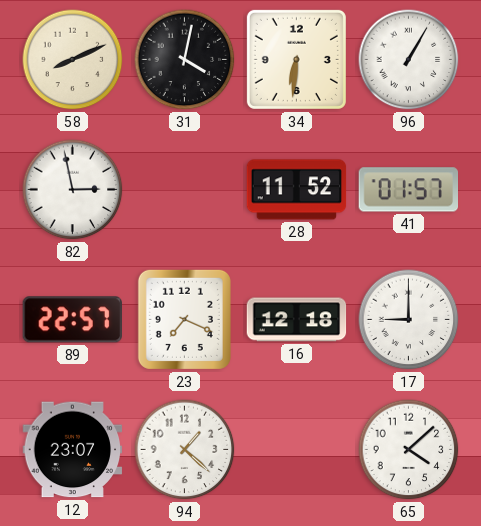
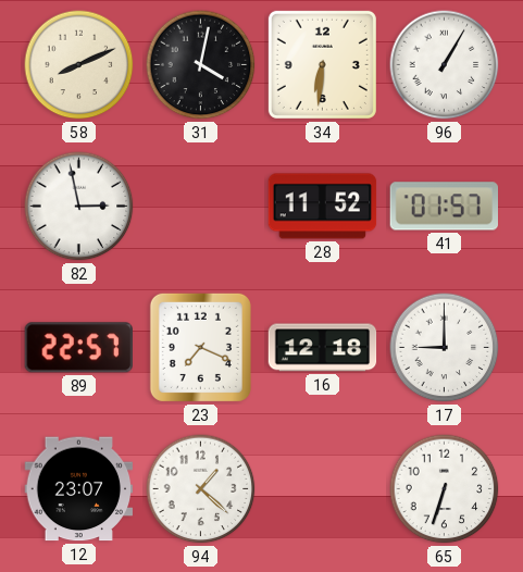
65: 4:08 -> 6:33 (445, 489)
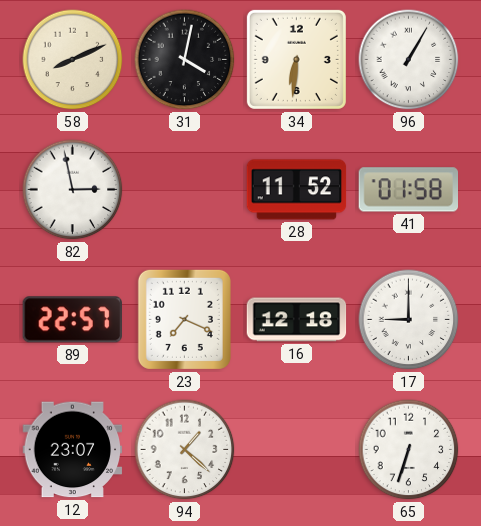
41: 01:57 -> 01:58 (408, 190)
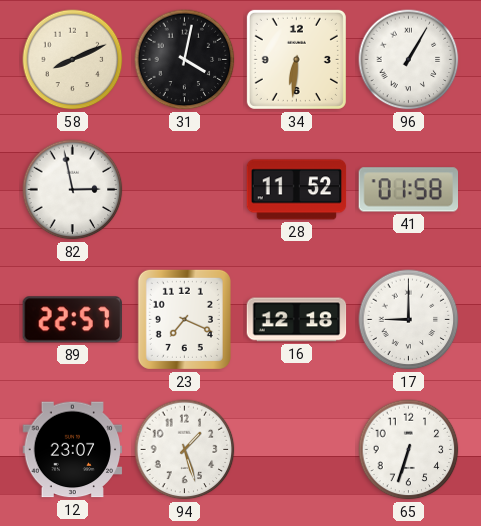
94: 1:22 -> 1:27 (185, 450)
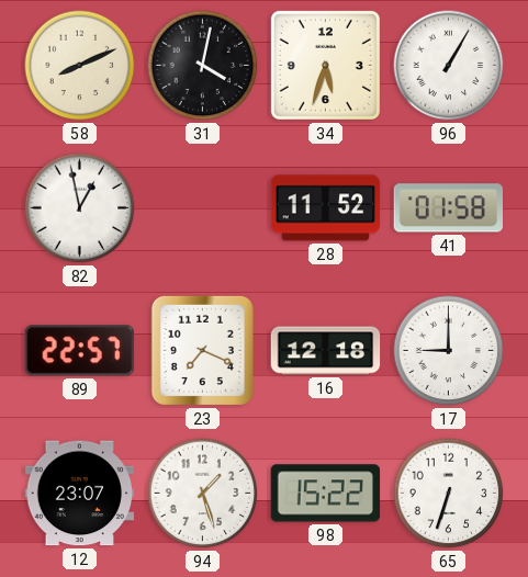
34: 6:31 -> 5:33 (325, 65)
82: 2:58 -> 12:58 (80, 208)
98: none -> 15:22 (326, 494)
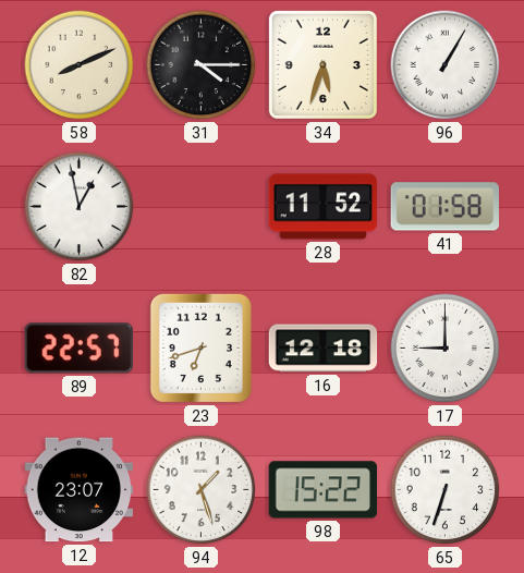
31: 4:02 -> 4:15 (202, 65)
23: 7:19 -> 6:42 (200, 348)
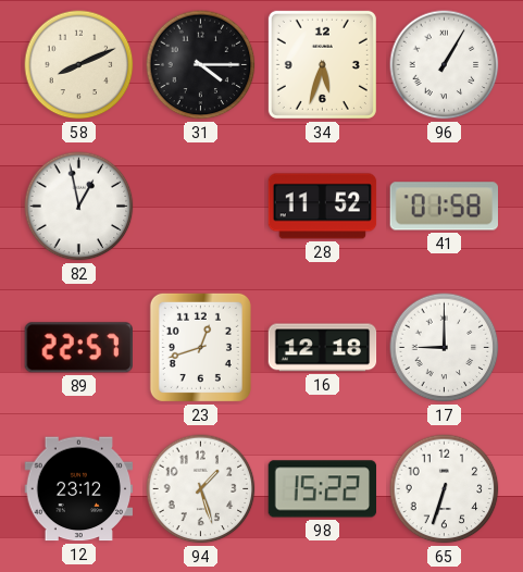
23: 6:42 -> 12:42 (200, 347)
12: 23:07 -> 23:12 (79, 489)
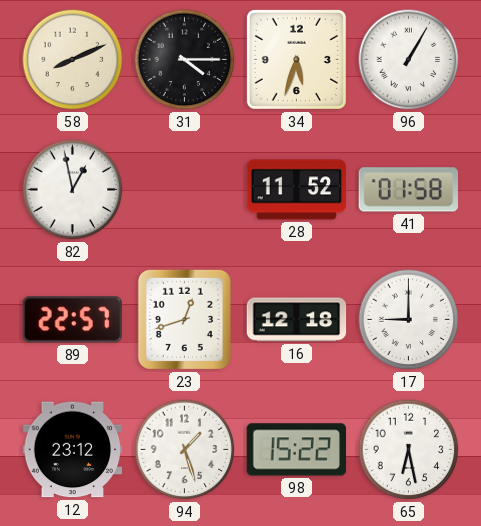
65: 6:33 -> 6:28 (409, 450)
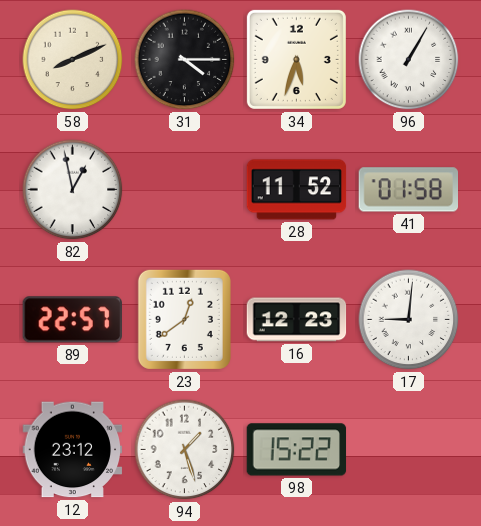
23: 12:42 -> 12:39 (184, 319)
16: 12:18 -> 12:23 (297, 320)
17: 9:00 -> 9:01 (409, 320)
65: 6:28 -> none (409, 450)
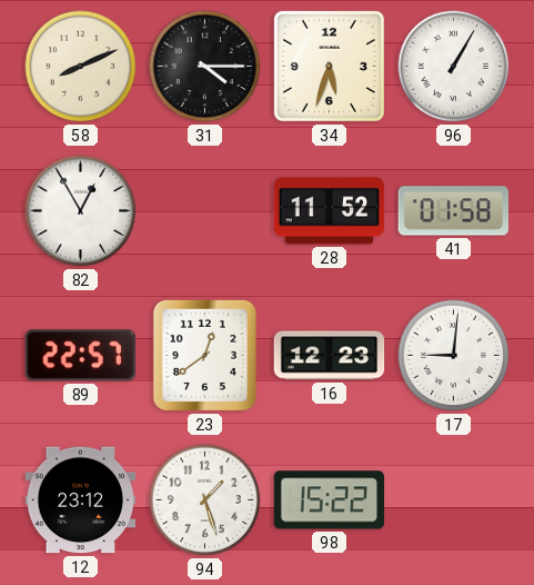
82: 12:58 -> 12:55 (81, 211)
